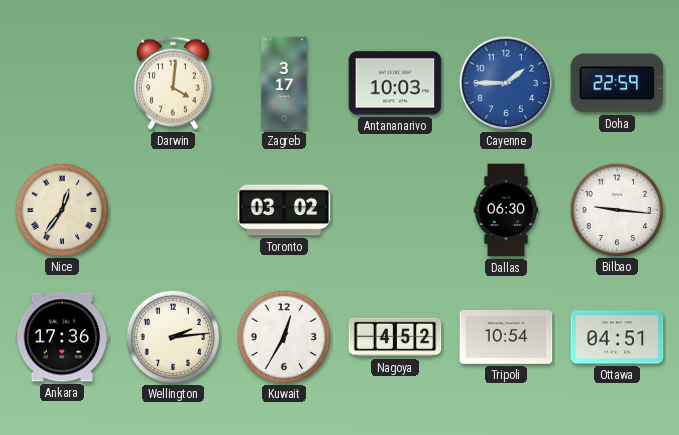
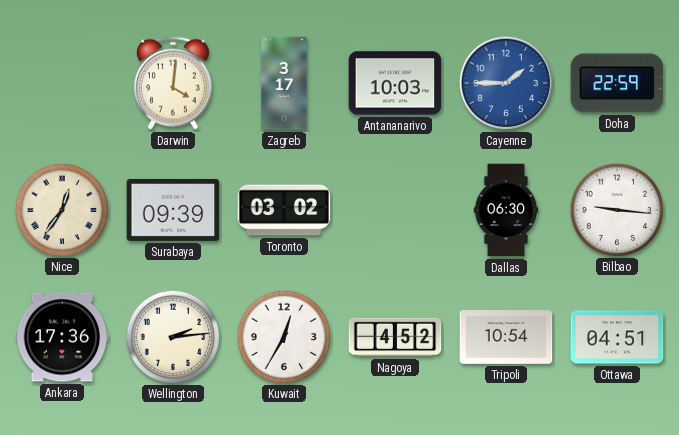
Surabaya: none -> 09:39 (173, 210)
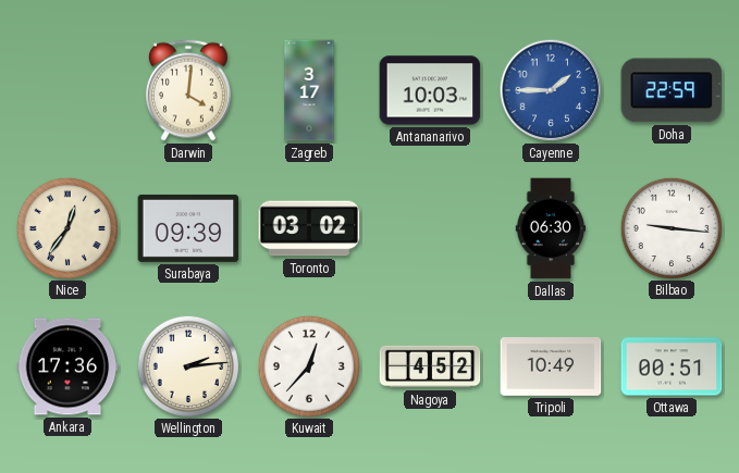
Kuwait: 12:35 -> 12:37 (308, 365)
Tripoli: 10:54 -> 10:49 (551, 368)
Ottawa: 04:51 -> 00:51 (672, 366)
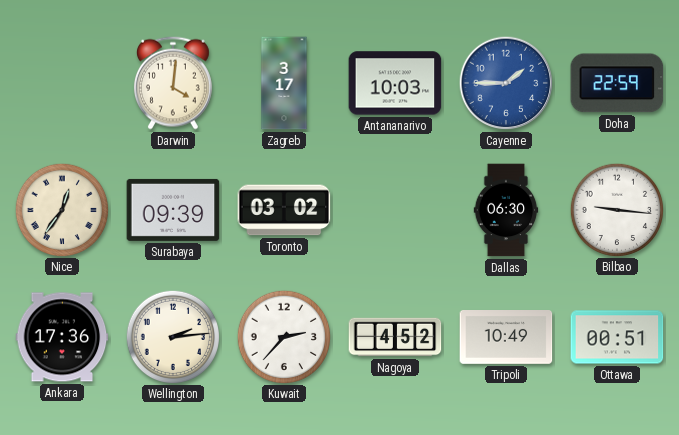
Kuwait: 12:37 -> 2:37 (283, 336)
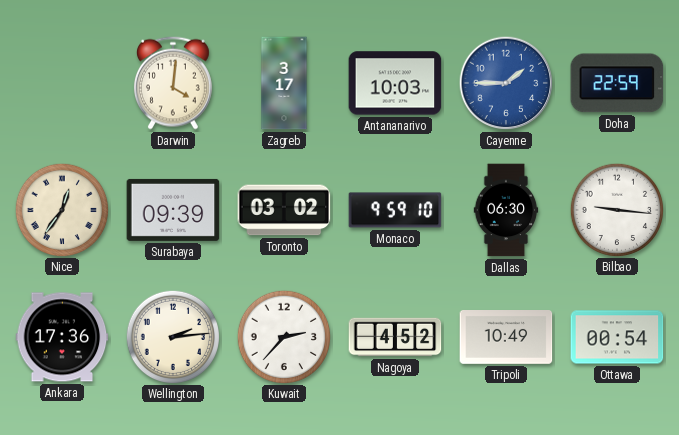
Monaco: none -> 9:59 (395, 210)
Ottawa: 00:51 -> 00:54 (617, 337)
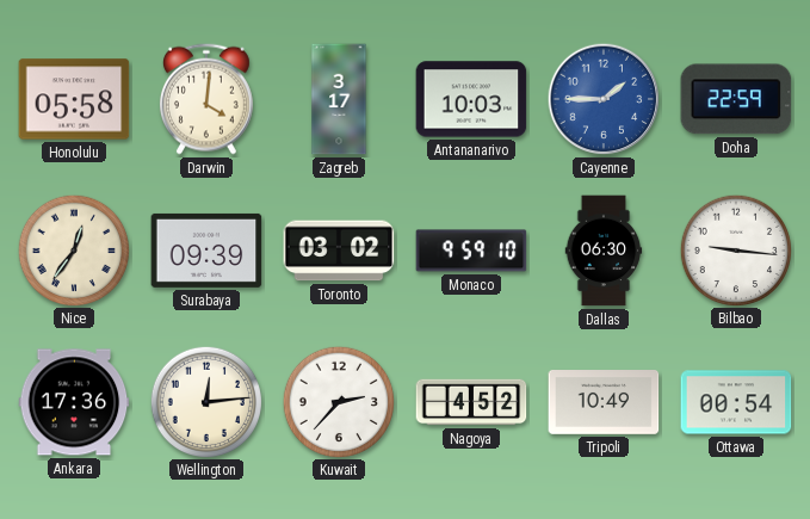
Honolulu: none -> 05:58 (74, 99)
Wellington: 2:14 -> 12:14 (205, 401)
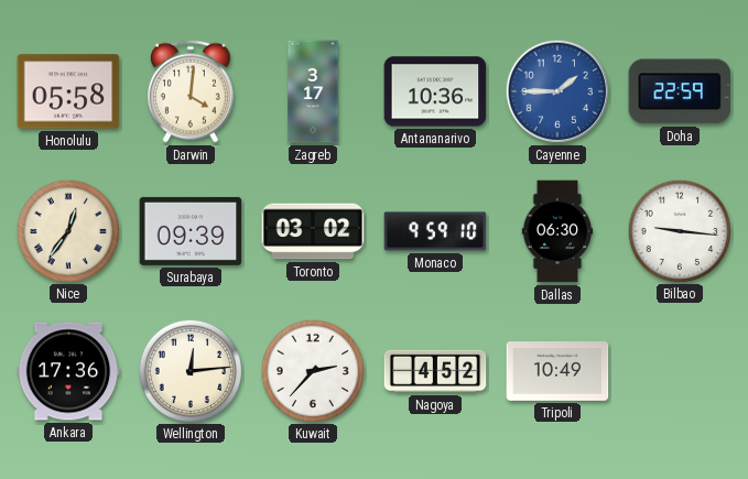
Antananarivo: 10:03 -> 10:36 (435, 91)
Ottawa: 00:54 -> none (736, 402)
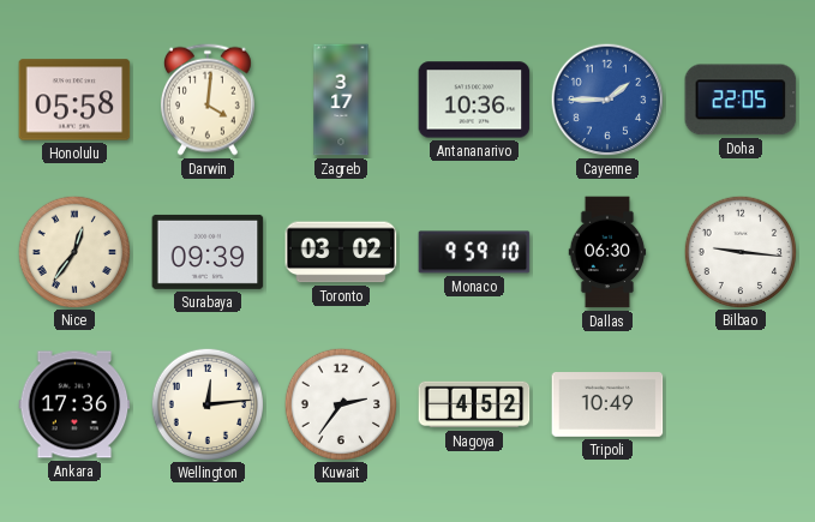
Doha: 22:59 -> 22:05 (741, 100)
Kuwait: 2:37 -> 2:36 (340, 403)
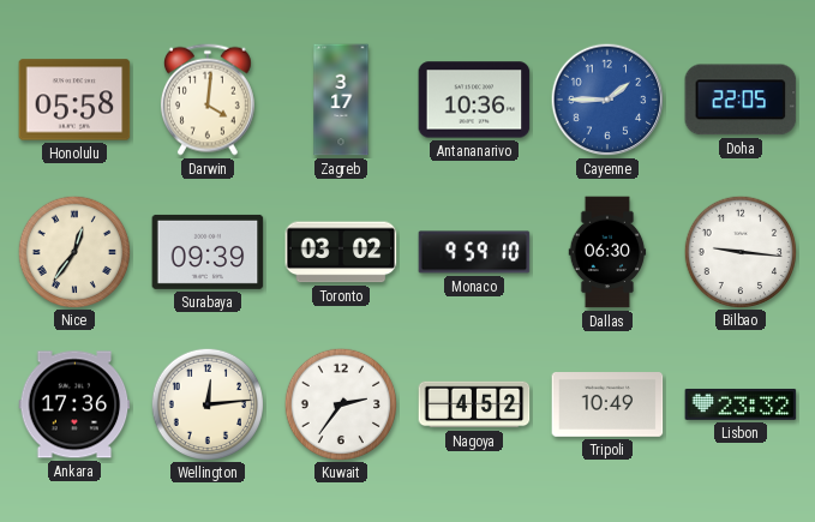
Lisbon: none -> 23:32 (741, 404)
